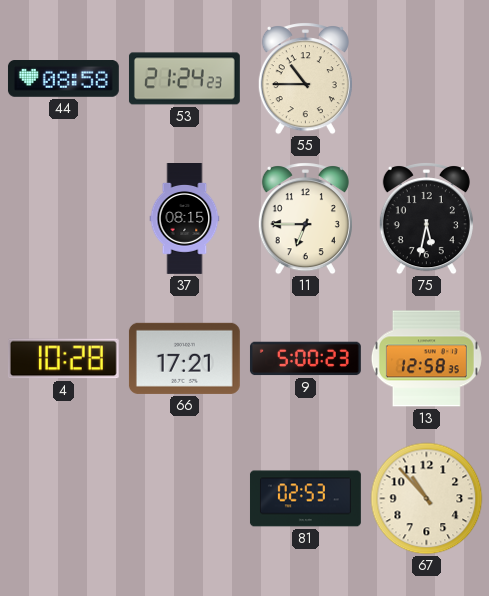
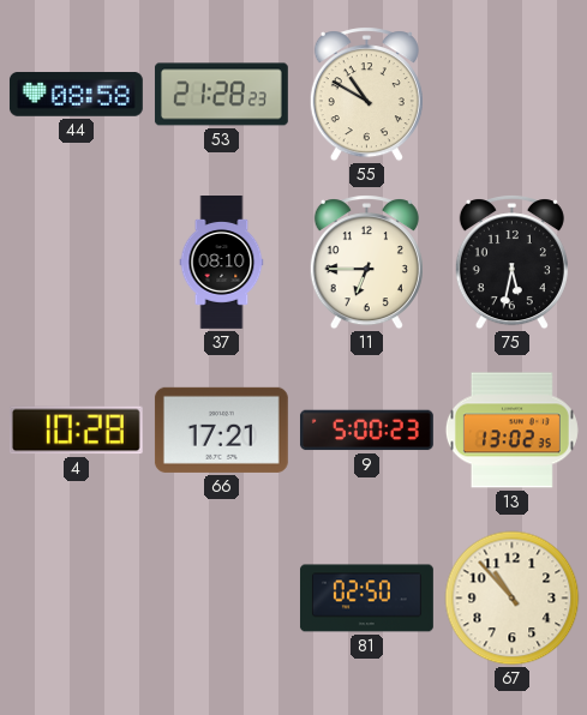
53: 21:24 -> 21:28 (221, 95)
55: 10:45 -> 10:50 (366, 95)
37: 08:15 -> 08:10 (222, 263)
13: 12:58 -> 13:02 (511, 431)
81: 02:53 -> 02:50 (367, 599)
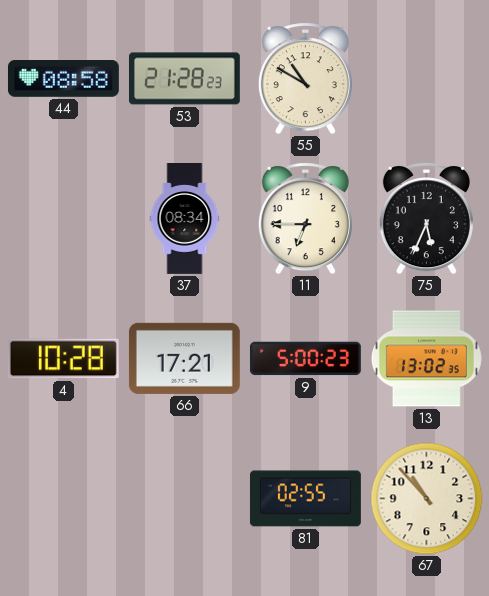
37: 08:10 -> 08:34 (185, 219)
75: 5:32 -> 5:34 (426, 219)
81: 02:50 -> 02:55 (306, 499)
